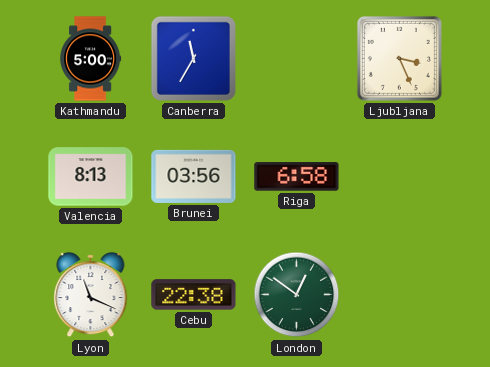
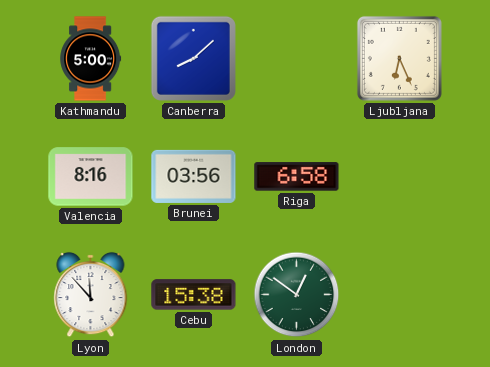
Canberra: 11:35 -> 8:08 (193, 58)
Ljubljana: 3:26 -> 6:26 (399, 58)
Valencia: 8:13 -> 8:16 (91, 177)
Lyon: 11:19 -> 11:53 (91, 295)
Cebu: 22:38 -> 15:38 (194, 295)
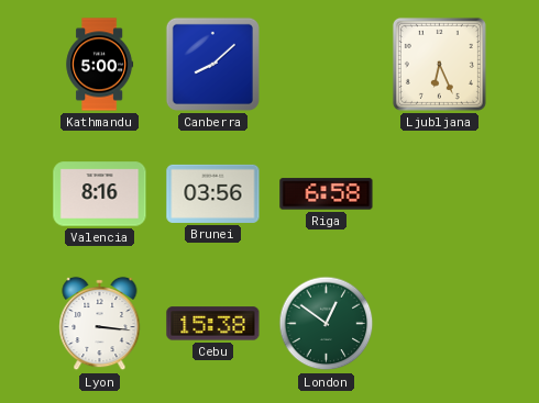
Lyon: 11:53 -> 3:16 (100, 324)
